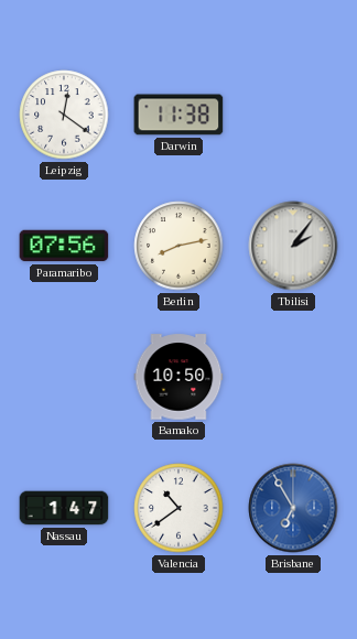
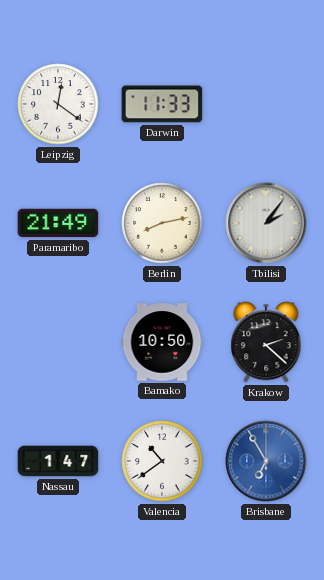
Darwin: 11:38 -> 11:33 (162, 104)
Paramaribo: 07:56 -> 21:49 (58, 223)
Krakow: none -> 2:22 (266, 342)
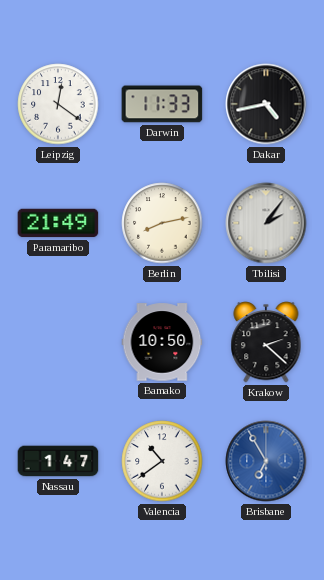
Dakar: none -> 4:43 (266, 104)
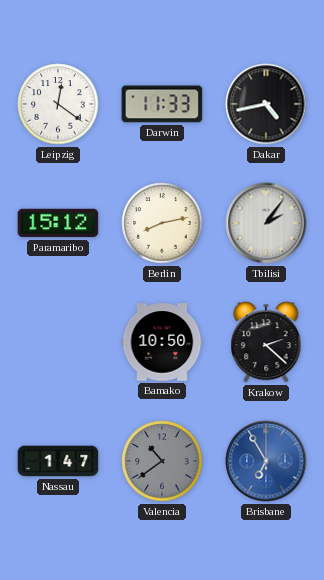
Paramaribo: 21:49 -> 15:12 (58, 223)
Valencia dial: white -> grey (162, 461)
